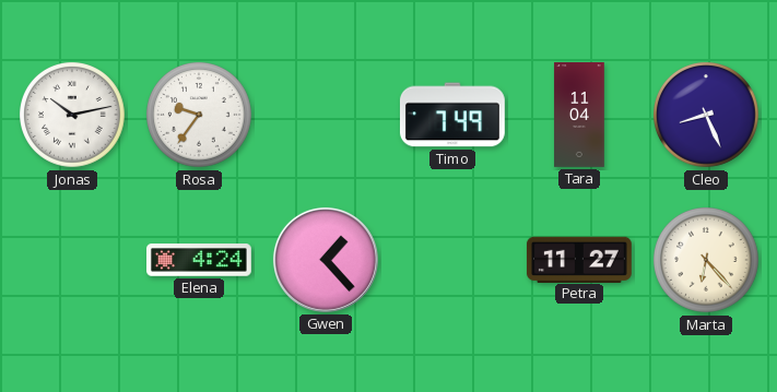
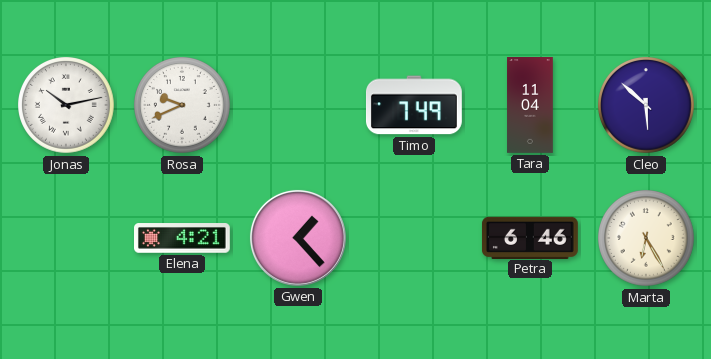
Rosa: 9:36 -> 9:41 (183, 106)
Cleo: 8:26 -> 5:52 (647, 106)
Elena: 4:24 -> 4:21 (183, 238)
Petra: 11:27 -> 6:46 (530, 237)
Marta: 6:23 -> 6:25 (647, 239)
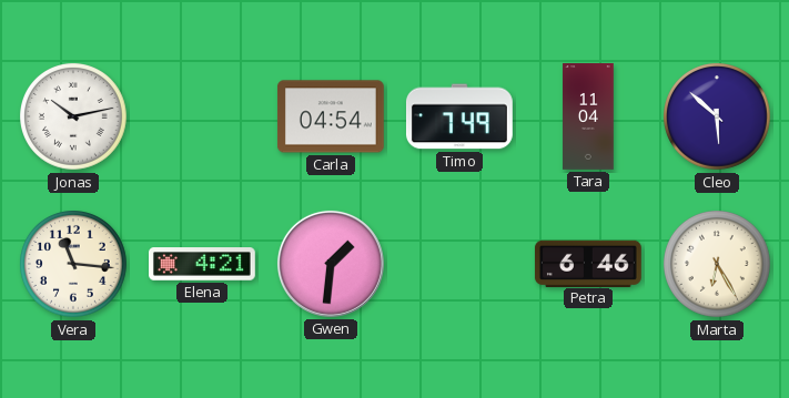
Rosa: 9:41 -> none (183, 106)
Carla: none -> 04:54 (331, 116)
Vera: none -> 11:16 (74, 265)
Gwen: 1:23 -> 1:31 (331, 264)
